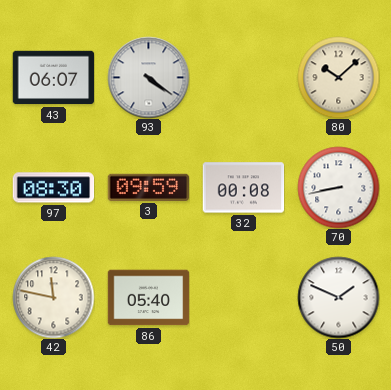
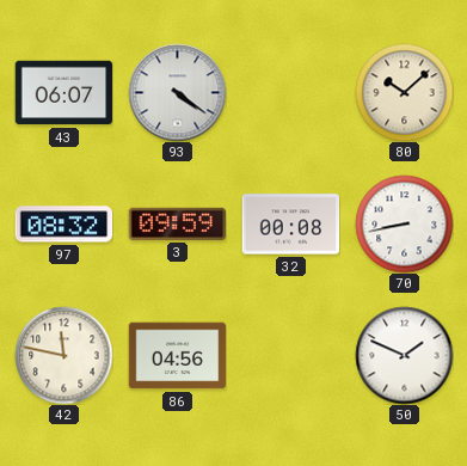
97: 08:30 -> 08:32 (63, 225)
86: 05:40 -> 04:56 (177, 356)
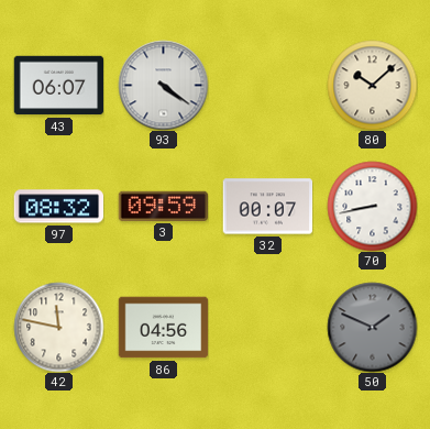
32: 00:08 -> 00:07 (267, 207)
50 dial: white -> grey (372, 327)
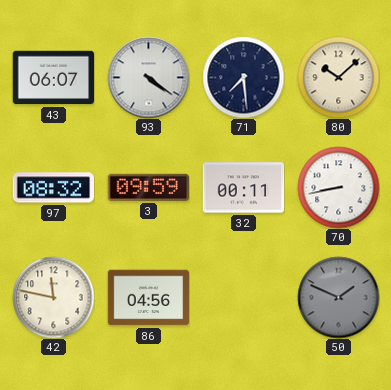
71: none -> 7:29 (243, 77)
32: 00:07 -> 00:11 (243, 188)
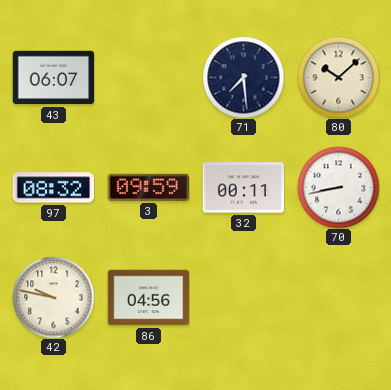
93: 4:21 -> none (148, 77)
42: 11:47 -> 9:47 (53, 297)
50: 1:49 -> none (338, 297)
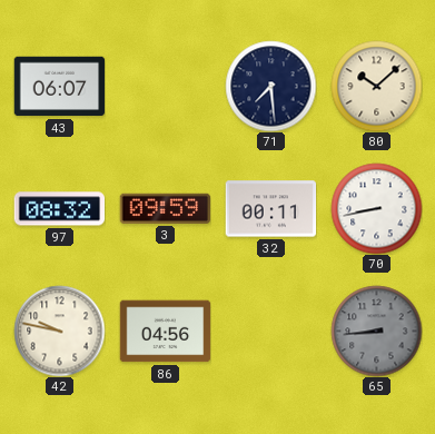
65: none -> 8:44 (376, 331)
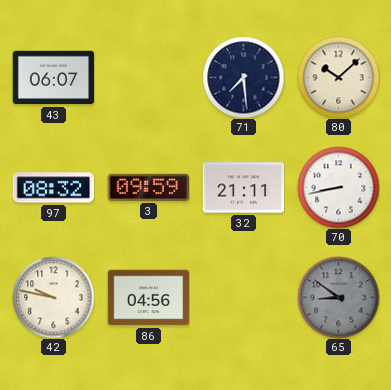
32: 00:11 -> 21:11 (243, 188)
65: 8:44 -> 8:51 (338, 297)
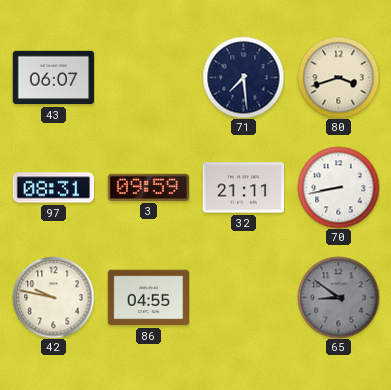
80: 10:08 -> 3:42 (338, 77)
97: 08:32 -> 08:31 (53, 188)
86: 04:56 -> 04:55 (148, 298)
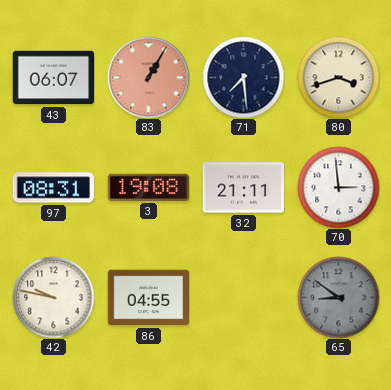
83: none -> 1:05 (148, 77)
3: 09:59 -> 19:08 (148, 187)
70: 8:43 -> 2:59 (338, 187)
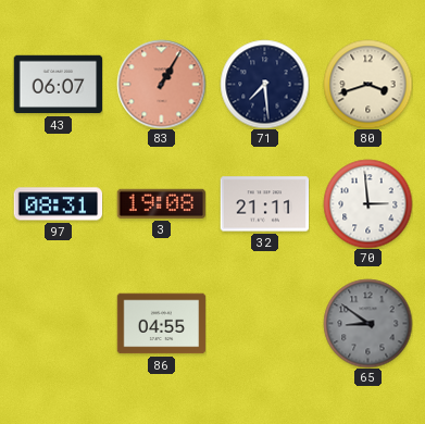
42: 9:47 -> none (53, 297)
